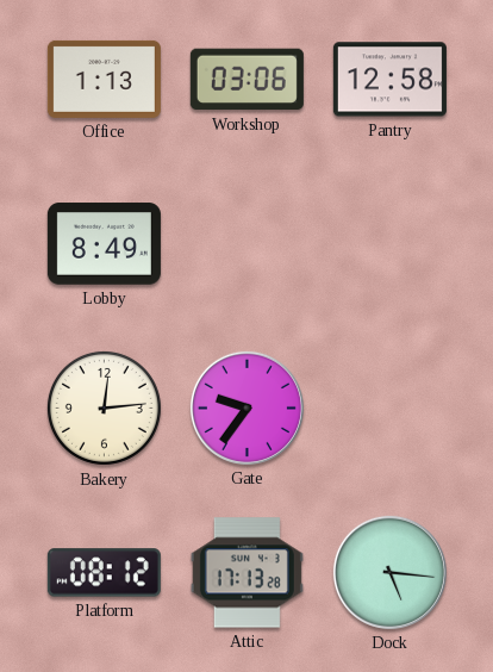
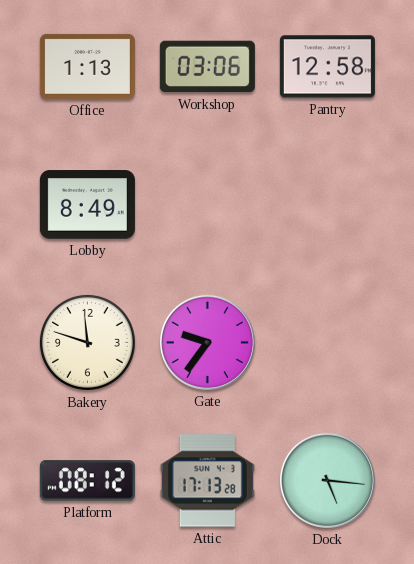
Bakery: 12:14 -> 11:48 (87, 342)
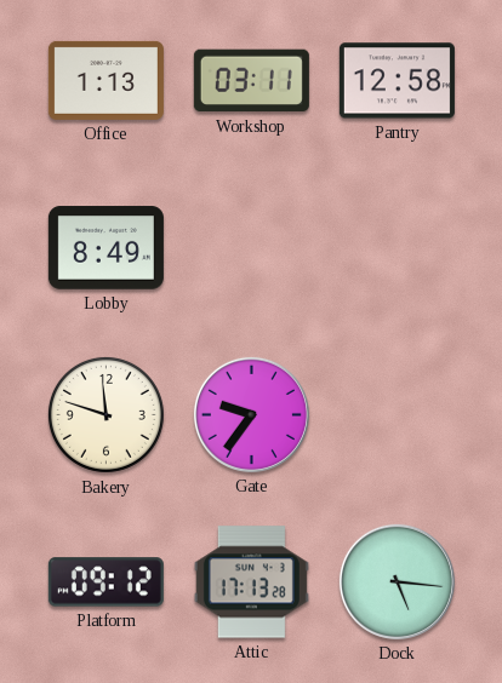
Workshop: 03:06 -> 03:11 (251, 81)
Platform: 08:12 -> 09:12 (105, 582)
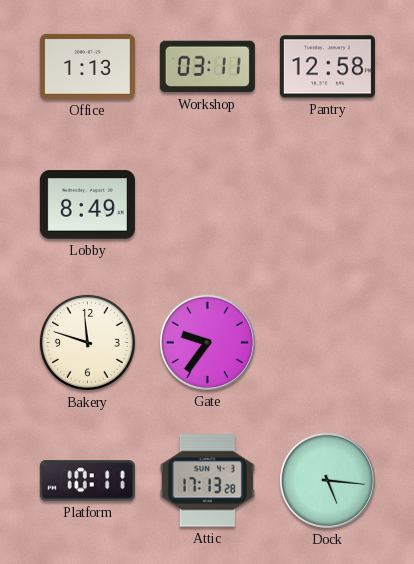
Platform: 09:12 -> 10:11 (87, 481)
